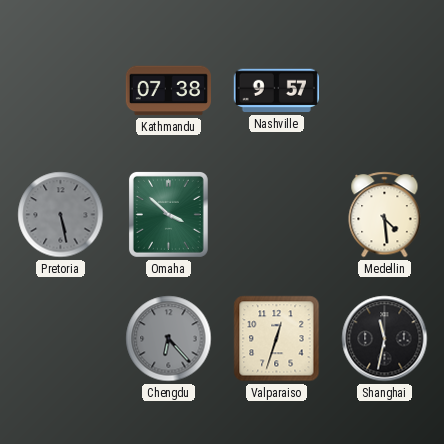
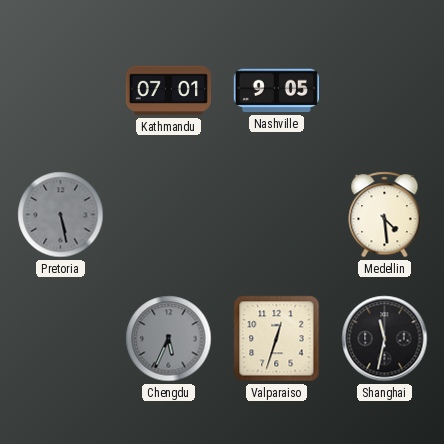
Kathmandu: 07:38 -> 07:01 (168, 91)
Nashville: 9:57 -> 9:05 (276, 91)
Omaha: 3:52 -> none (168, 214)
Chengdu: 6:23 -> 5:34 (169, 339)
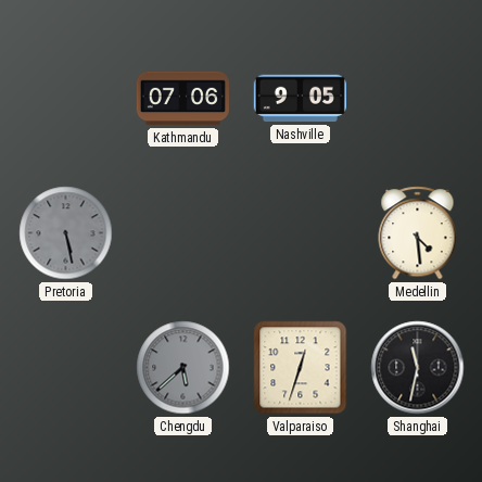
Kathmandu: 07:01 -> 07:06 (182, 99)
Chengdu: 5:34 -> 5:38 (183, 368)
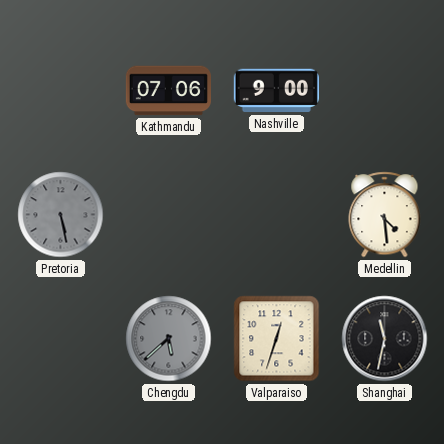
Nashville: 9:05 -> 9:00 (276, 91)
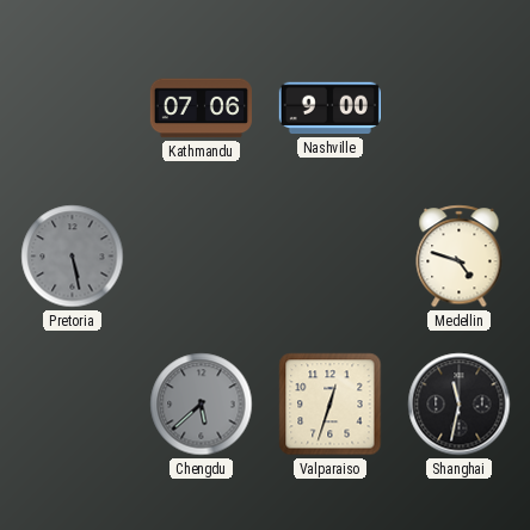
Medellin: 4:29 -> 4:48 (460, 257)
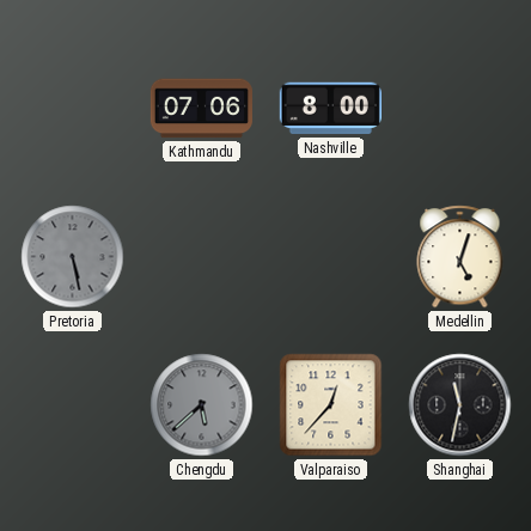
Nashville: 9:00 -> 8:00 (330, 109)
Medellin: 4:48 -> 5:03 (460, 257)
Valparaiso: 12:33 -> 12:37 (331, 405)
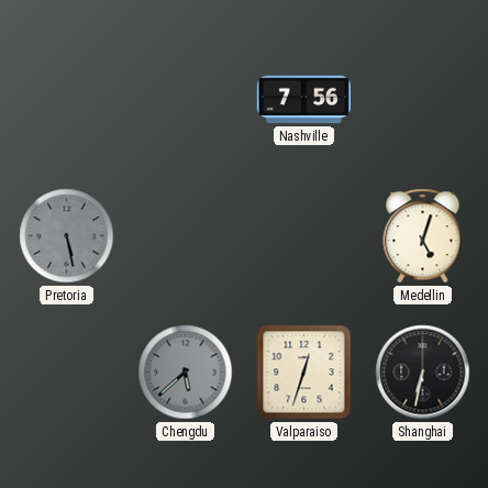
Kathmandu: 07:06 -> none (201, 109)
Nashville: 8:00 -> 7:56 (303, 100)
Valparaiso: 12:37 -> 12:33 (304, 373)
Shanghai: 11:32 -> 6:32 (423, 373)
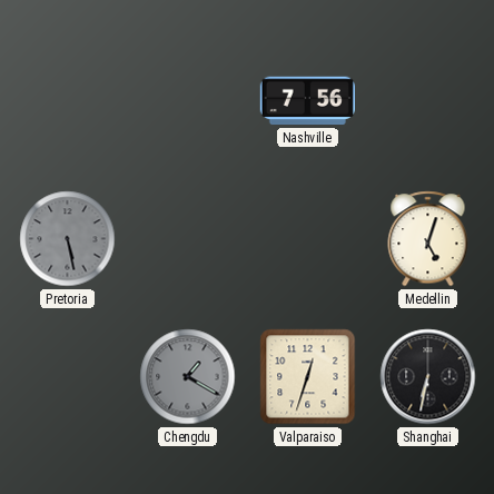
Chengdu: 5:38 -> 1:20 (188, 377)
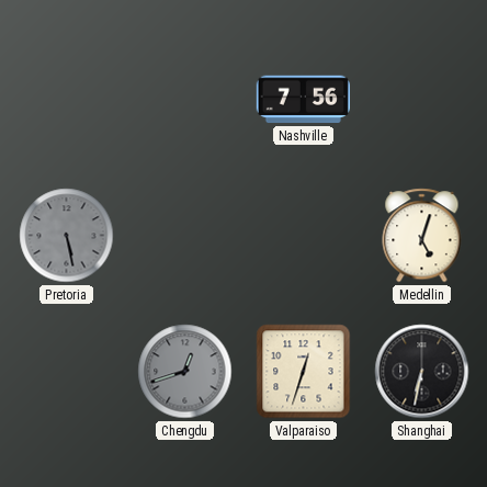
Chengdu: 1:20 -> 12:42 (185, 372)
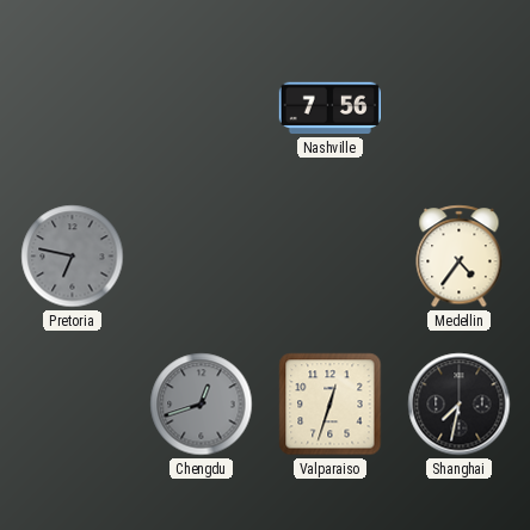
Pretoria: 5:28 -> 6:47 (73, 257)
Medellin: 5:03 -> 4:36 (460, 257)
Shanghai: 6:32 -> 7:32 (460, 405)
